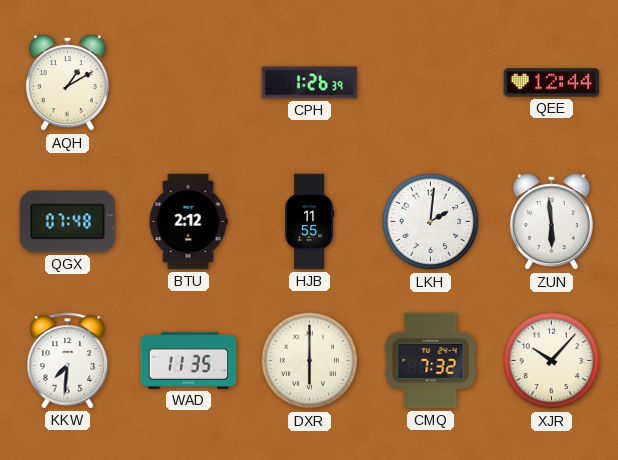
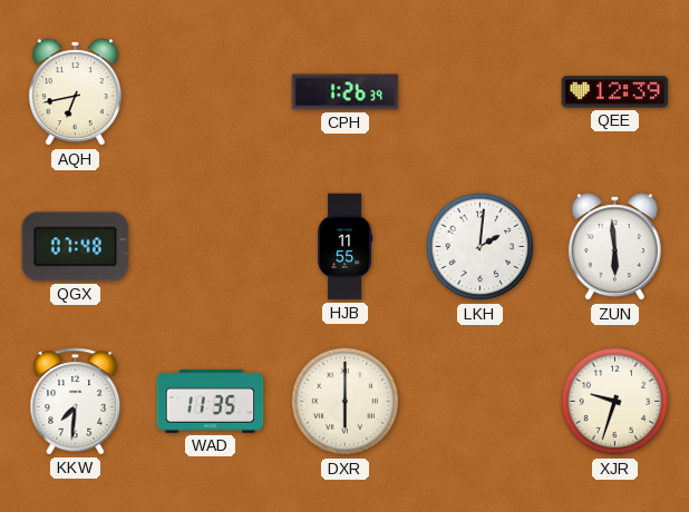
AQH: 1:10 -> 6:43 (75, 92)
QEE: 12:44 -> 12:39 (615, 92)
BTU: 2:12 -> none (188, 222)
CMQ: 7:32 -> none (431, 361)
XJR: 10:07 -> 9:33 (615, 402)
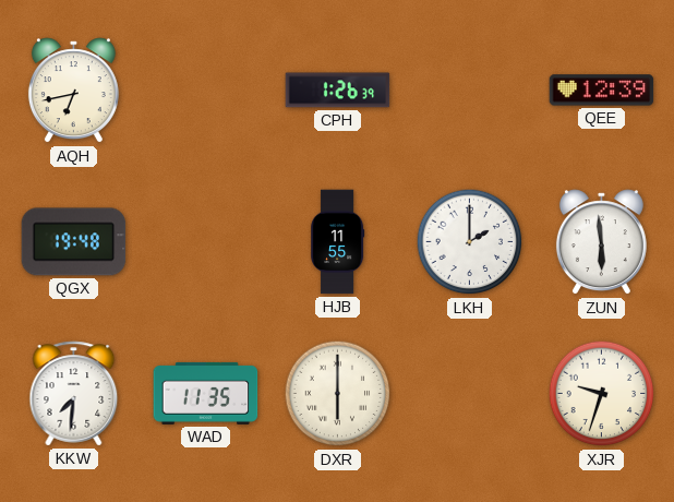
QGX: 07:48 -> 19:48 (74, 242)
LKH: 2:01 -> 2:00 (470, 242)
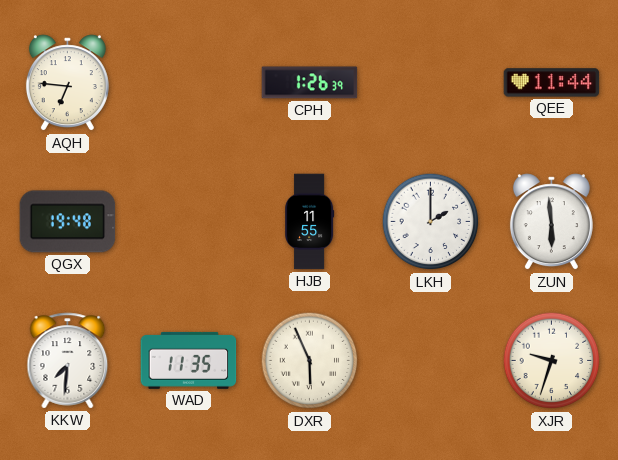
AQH: 6:43 -> 6:46 (67, 83)
QEE: 12:39 -> 11:44 (552, 83)
DXR: 6:00 -> 5:56 (310, 361)
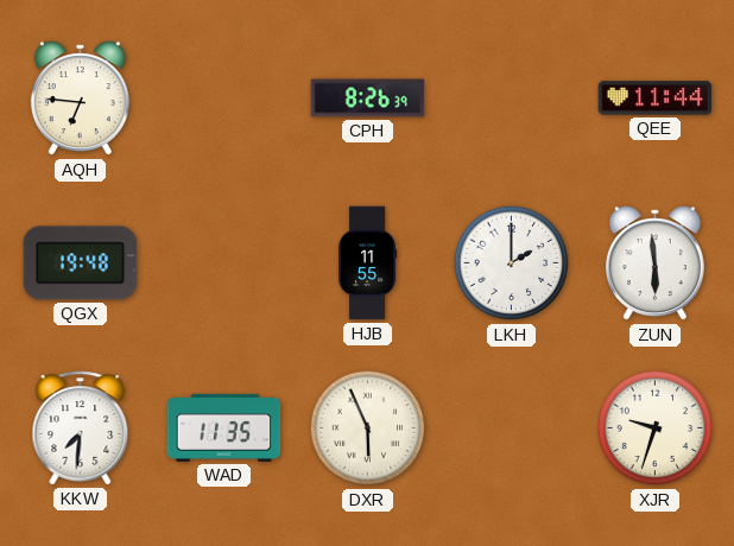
CPH: 1:26 -> 8:26 (368, 99)
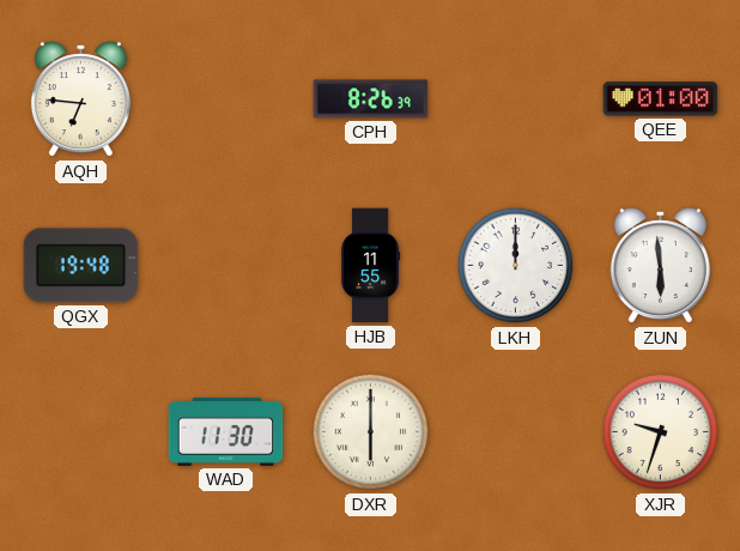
QEE: 11:44 -> 01:00 (661, 99)
LKH: 2:00 -> 12:00 (516, 266)
KKW: 7:31 -> none (81, 428)
WAD: 11:35 -> 11:30 (226, 431)
DXR: 5:56 -> 6:00 (371, 432)
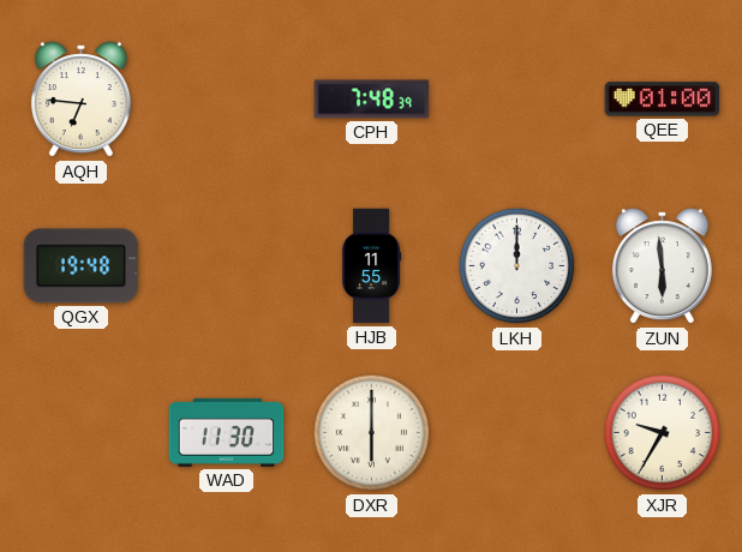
CPH: 8:26 -> 7:48 (372, 100)
XJR: 9:33 -> 9:35 (663, 433)
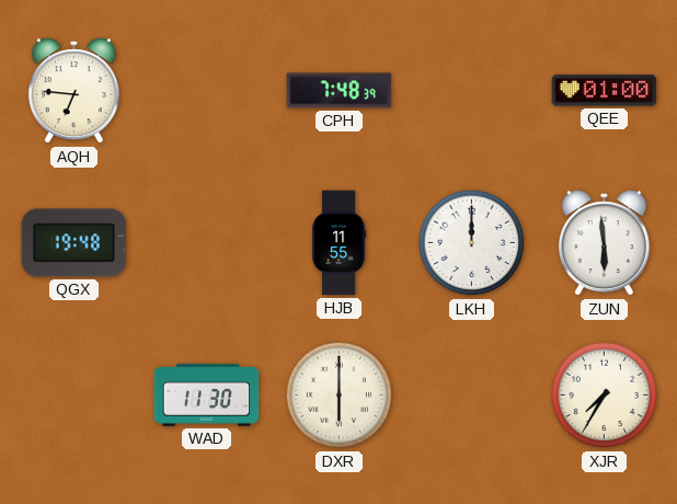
XJR: 9:35 -> 7:35 (605, 396)
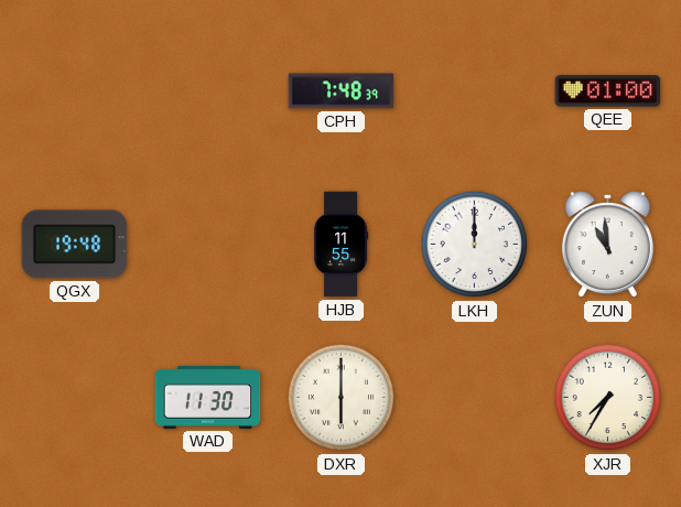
AQH: 6:46 -> none (73, 91)
ZUN: 5:59 -> 10:59 (607, 245)
